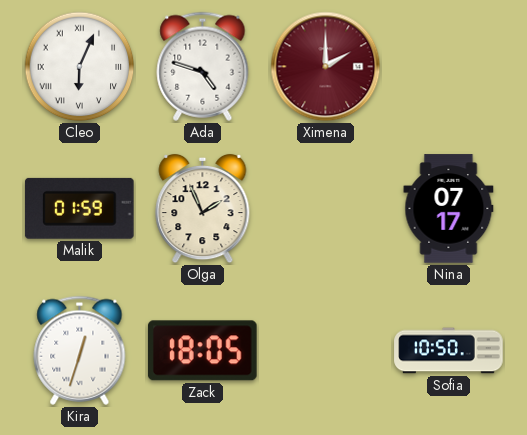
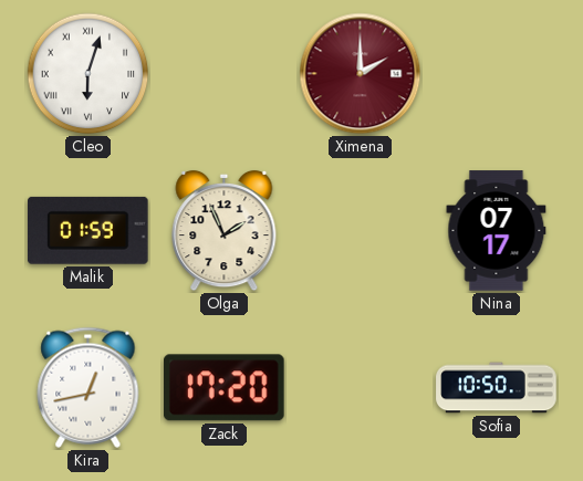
Cleo: 6:04 -> 6:03 (89, 74)
Ada: 4:48 -> none (203, 66)
Kira: 12:33 -> 12:43 (89, 387)
Zack: 18:05 -> 17:20 (223, 388)
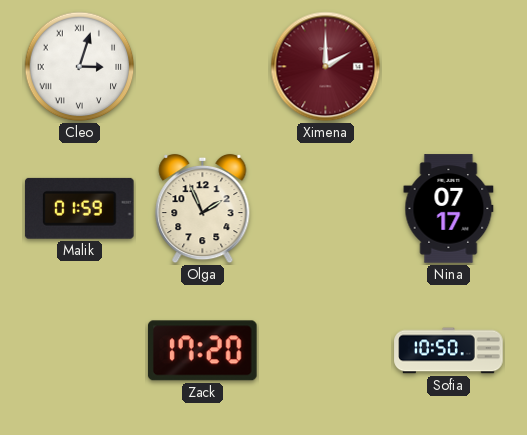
Cleo: 6:03 -> 3:03 (80, 67)
Kira: 12:43 -> none (89, 387)
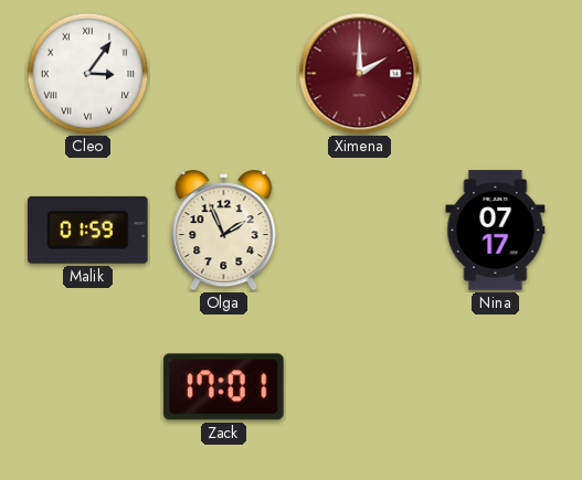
Cleo: 3:03 -> 3:06 (88, 74)
Zack: 17:20 -> 17:01 (223, 387)
Sofia: 10:50 -> none (449, 351)
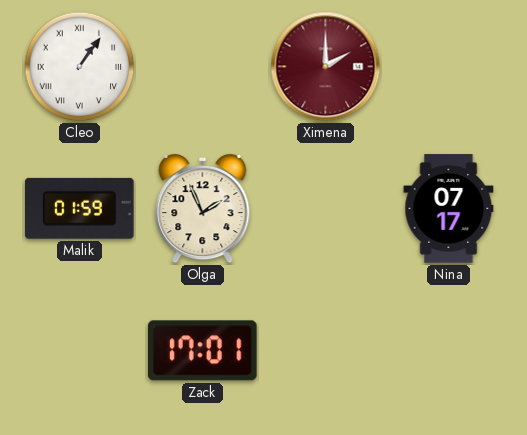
Cleo: 3:06 -> 1:06 (80, 67)
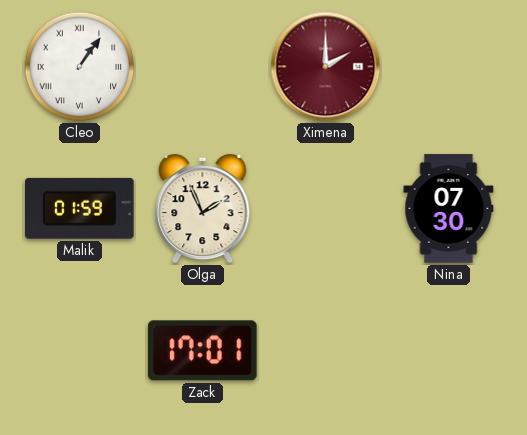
Nina: 07:17 -> 07:30 (449, 209)
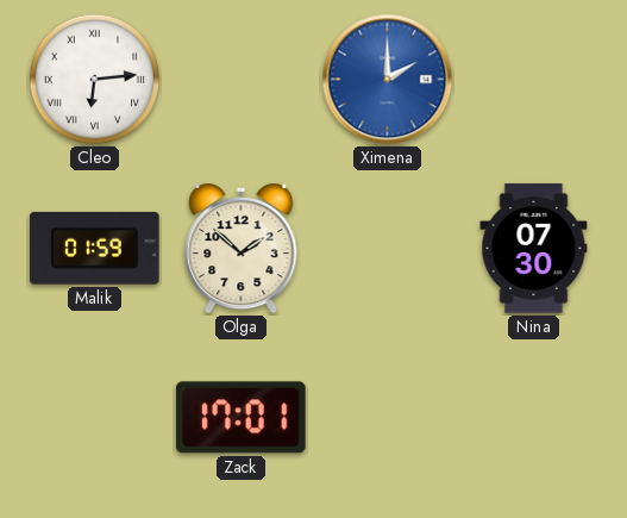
Cleo: 1:06 -> 6:14 (95, 80)
Ximena dial: burgundy -> blue (388, 80)
Olga: 1:56 -> 1:52 (242, 249)
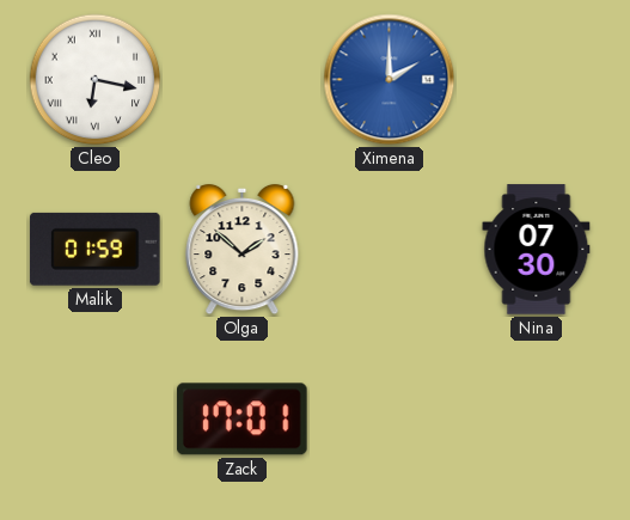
Cleo: 6:14 -> 6:17 (96, 80)
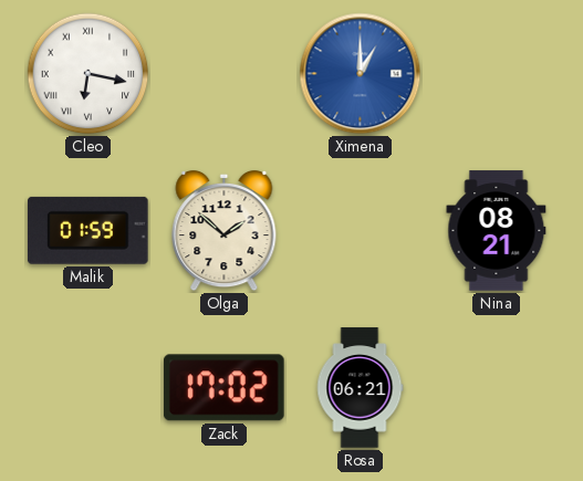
Ximena: 2:00 -> 1:00 (361, 74)
Nina: 07:30 -> 08:21 (497, 231)
Zack: 17:01 -> 17:02 (223, 388)
Rosa: none -> 06:21 (360, 388)
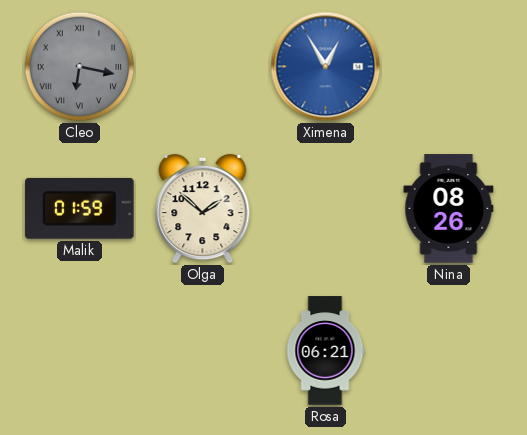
Cleo dial: white -> grey (80, 67)
Ximena: 1:00 -> 12:55 (326, 67)
Nina: 08:21 -> 08:26 (449, 209)
Zack: 17:02 -> none (223, 388)
